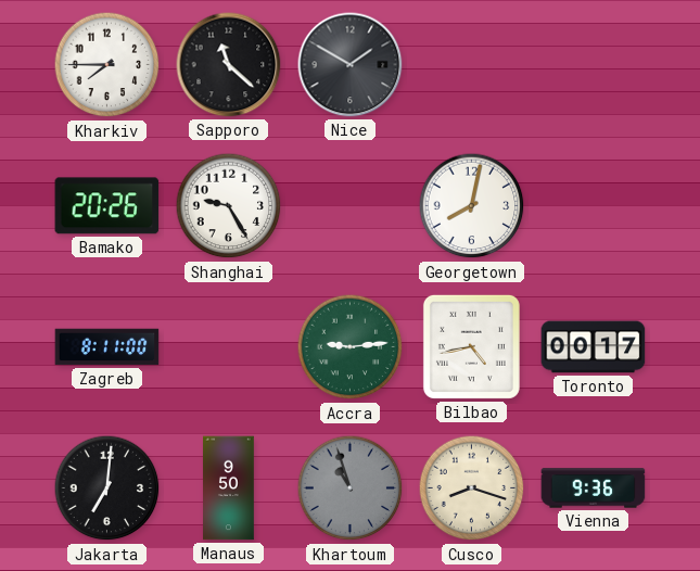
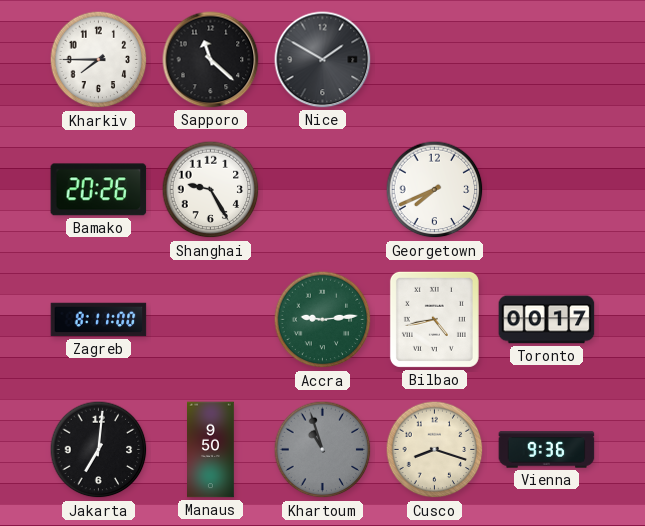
Georgetown: 8:02 -> 7:41 (435, 190)
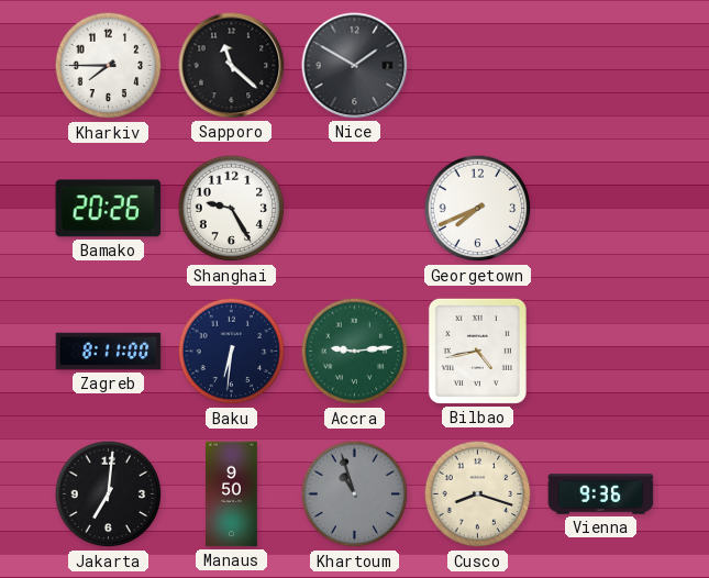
Baku: none -> 6:31 (232, 352)
Toronto: 00:17 -> none (547, 320)
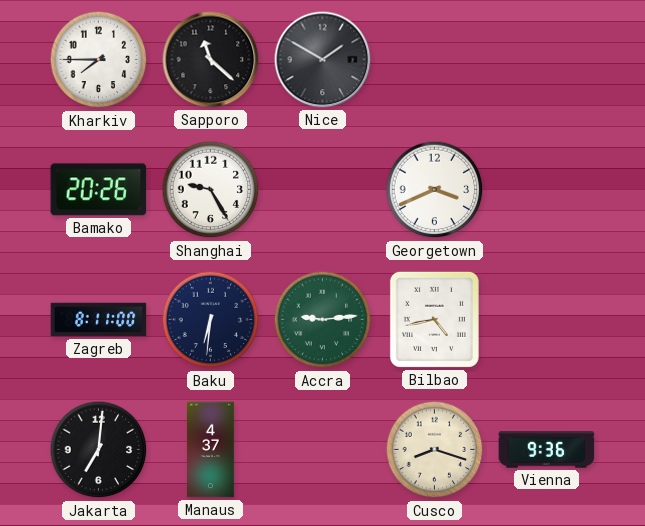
Georgetown: 7:41 -> 3:41 (435, 190)
Manaus: 9:50 -> 4:37 (211, 450)
Khartoum: 10:57 -> none (355, 494)
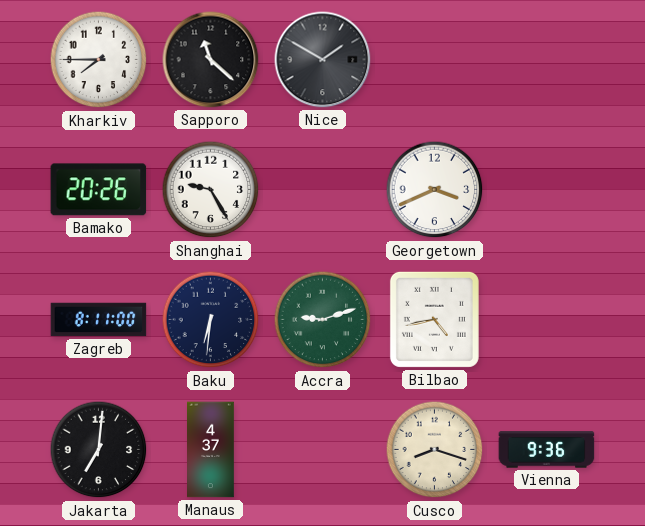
Accra: 9:14 -> 9:12 (323, 320)
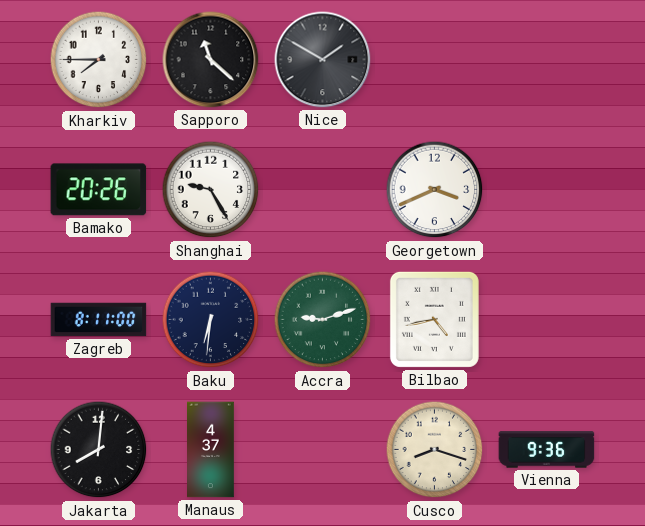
Jakarta: 7:01 -> 8:01 (99, 450)
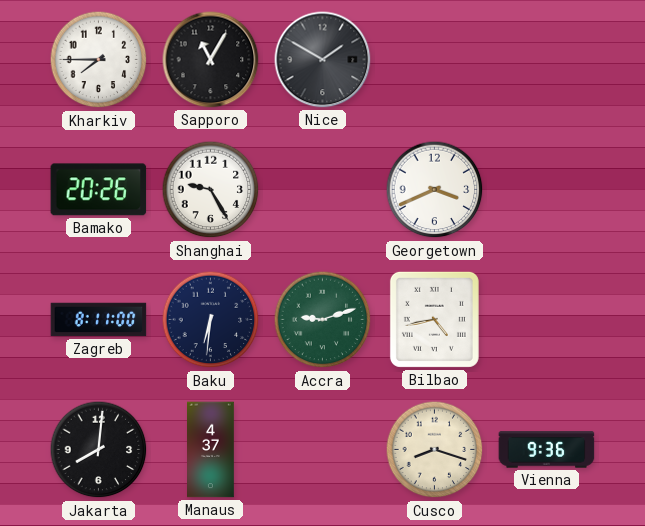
Sapporo: 11:22 -> 11:05 (211, 60)
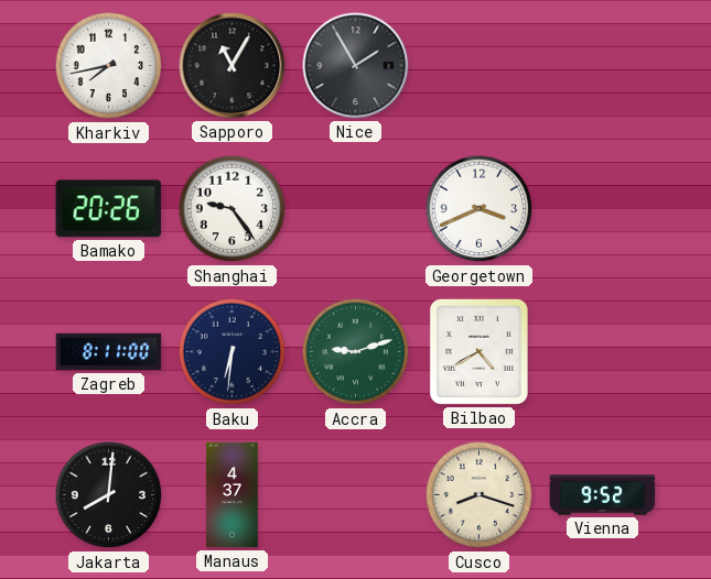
Kharkiv: 7:45 -> 7:43 (109, 66)
Nice: 1:50 -> 1:55 (356, 66)
Shanghai: 9:25 -> 9:24 (233, 209)
Bilbao: 4:43 -> 4:40 (478, 351)
Vienna: 9:36 -> 9:52 (603, 495)
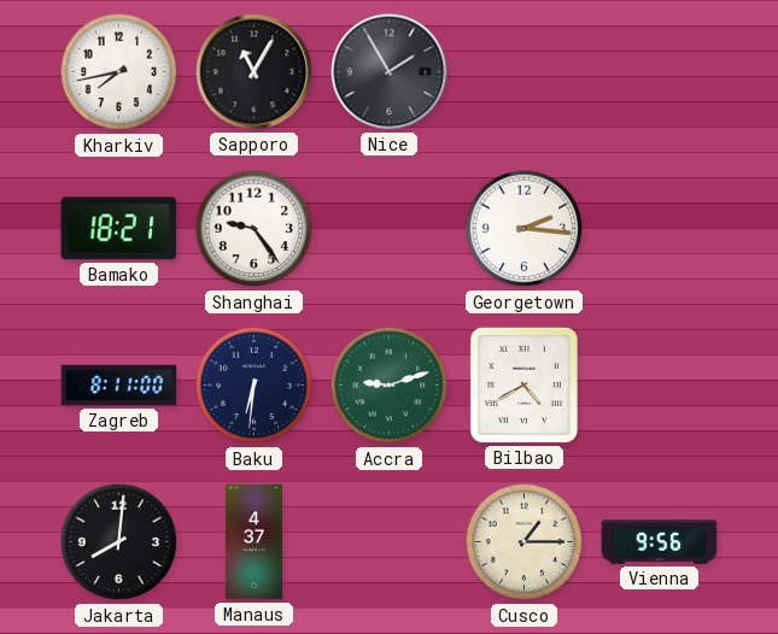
Bamako: 20:26 -> 18:21 (119, 229)
Georgetown: 3:41 -> 2:16 (525, 229)
Cusco: 8:18 -> 1:15 (525, 542)
Vienna: 9:52 -> 9:56 (660, 542)
